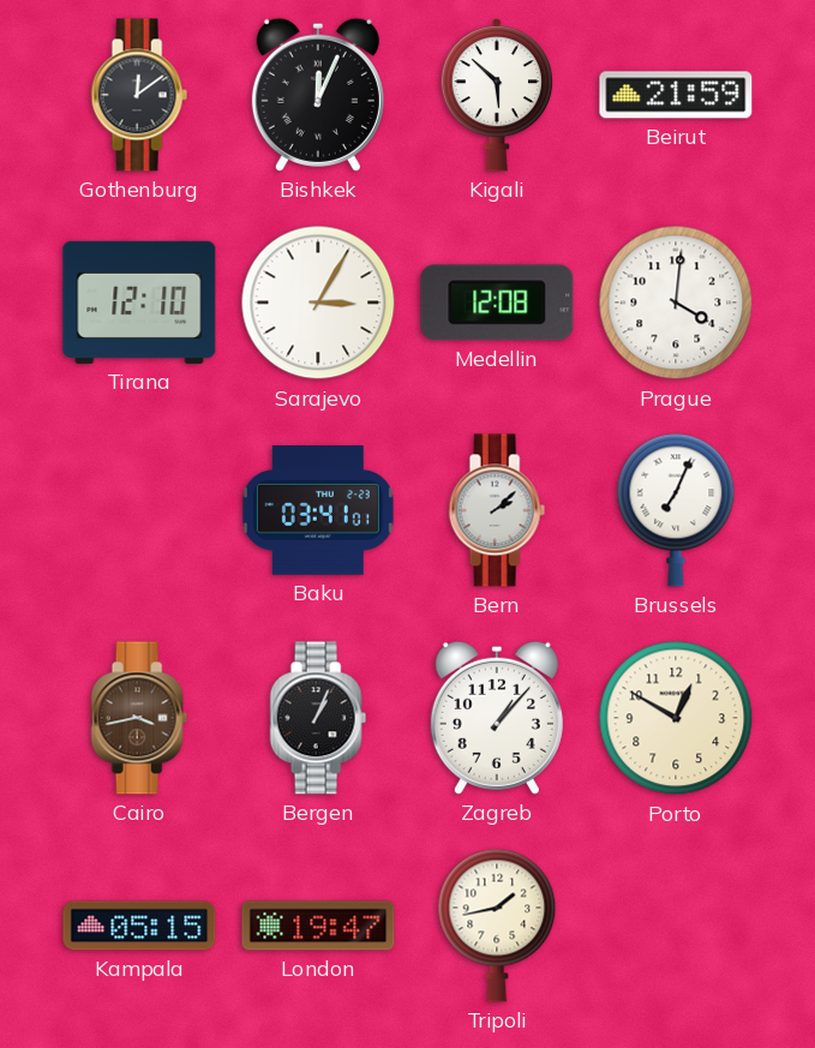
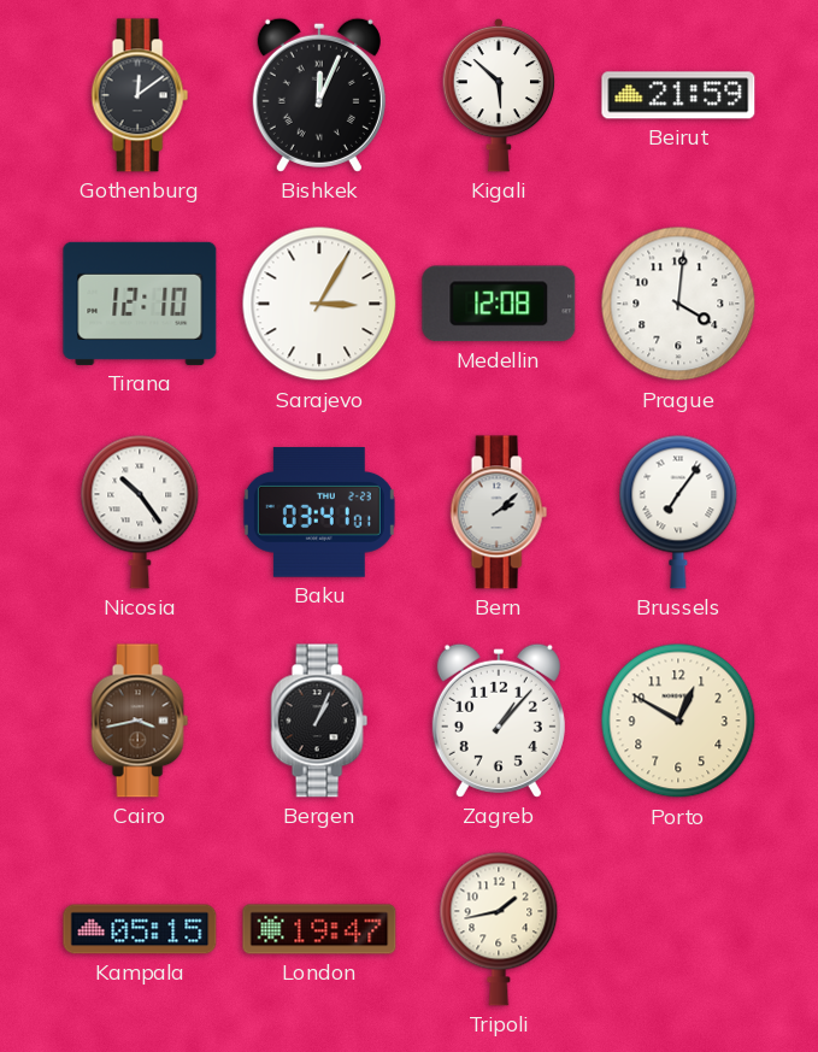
Nicosia: none -> 10:24 (140, 512)
Brussels: 7:04 -> 7:06 (678, 512)
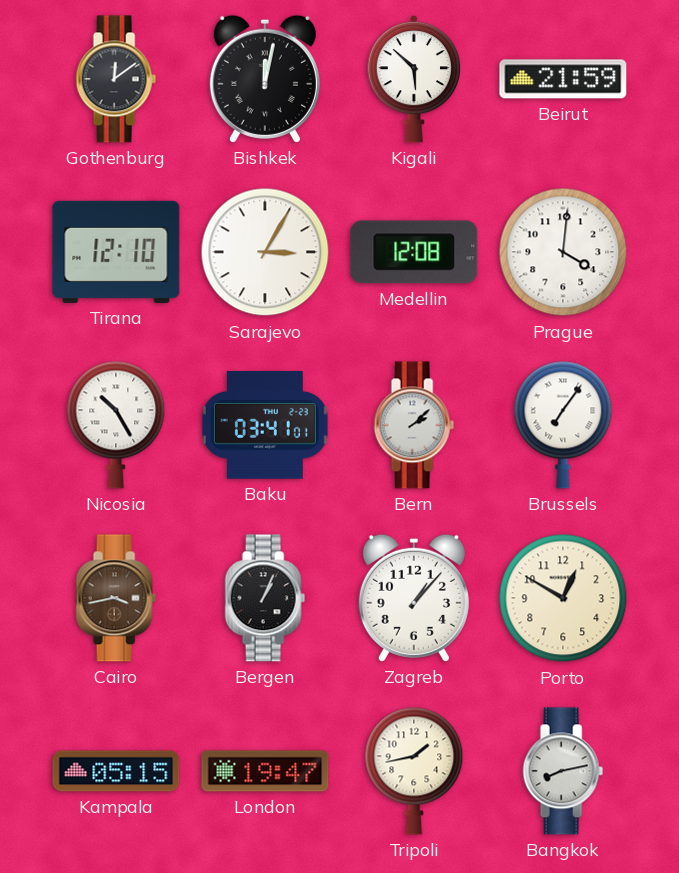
Bishkek: 12:04 -> 12:02 (265, 79)
Nicosia: 10:24 -> 10:25 (116, 425)
Bangkok: none -> 8:13 (563, 771)
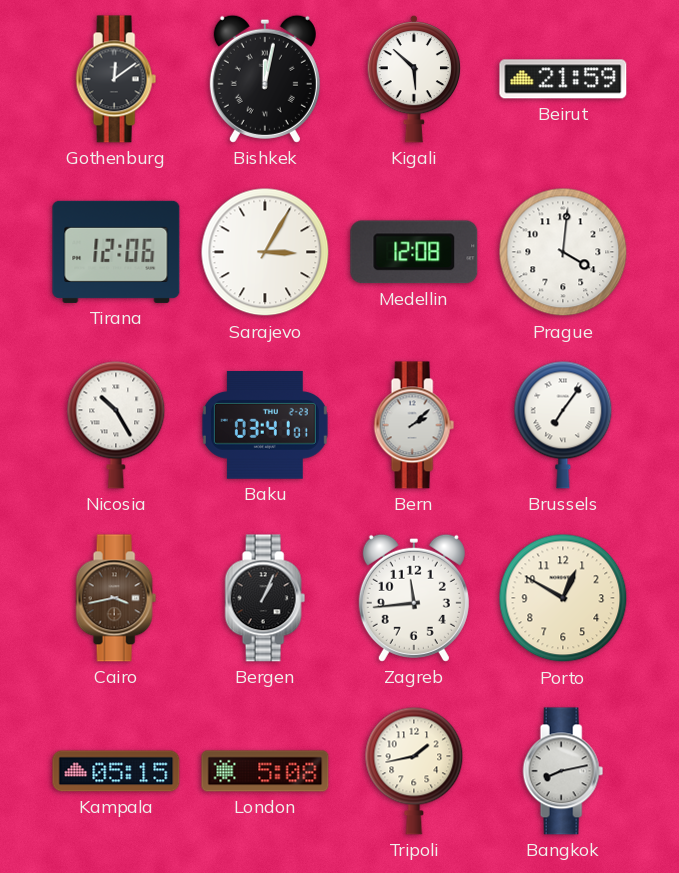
Tirana: 12:10 -> 12:06 (116, 252)
Zagreb: 1:07 -> 11:44 (414, 598)
London: 19:47 -> 5:08 (265, 771)
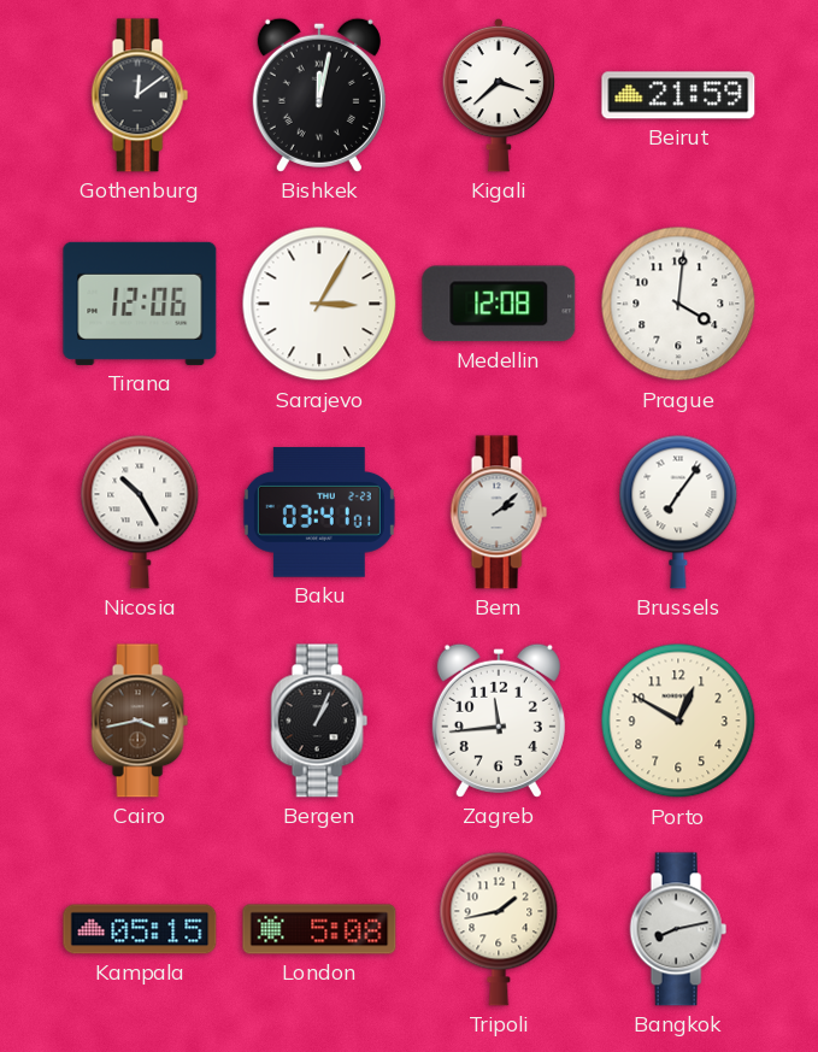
Kigali: 5:52 -> 3:38 (499, 95)
